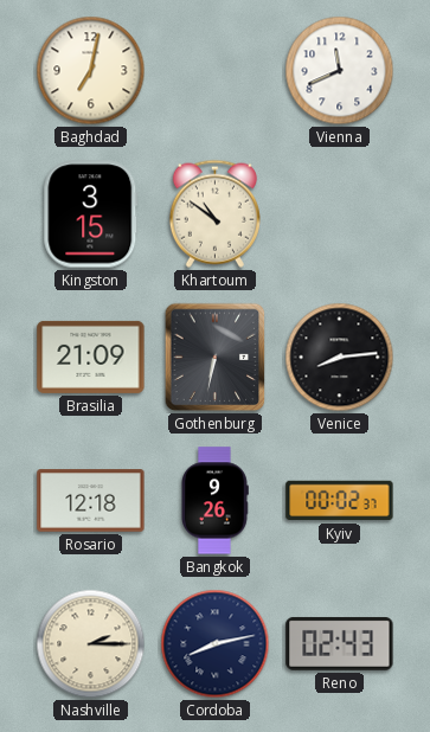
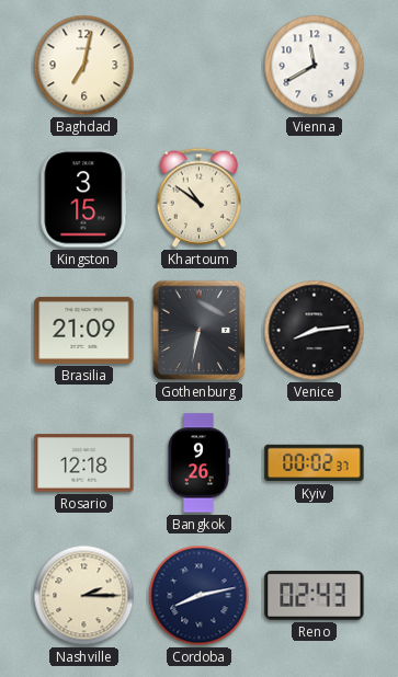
Vienna: 11:41 -> 11:40 (315, 66)
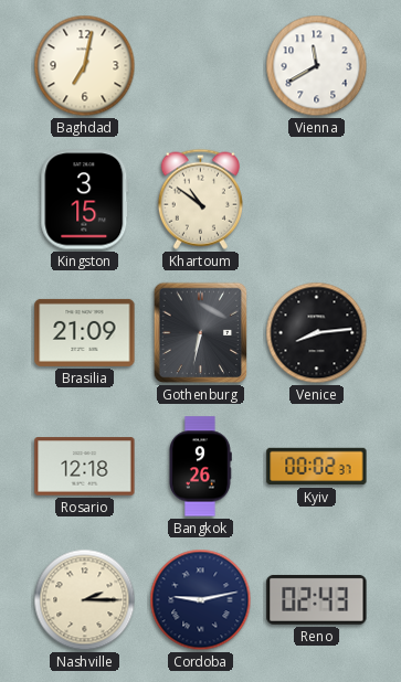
Cordoba: 8:13 -> 9:13 (201, 600)
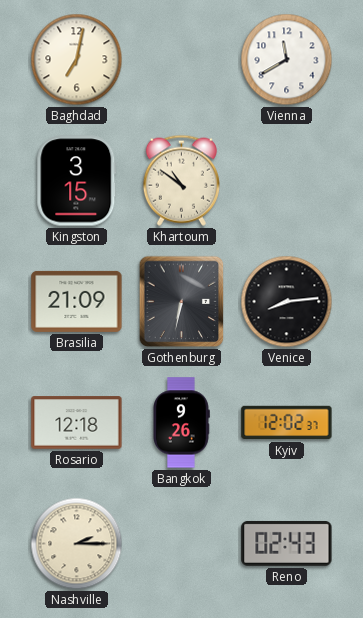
Kyiv: 00:02 -> 12:02 (287, 423)
Cordoba: 9:13 -> none (201, 600)
